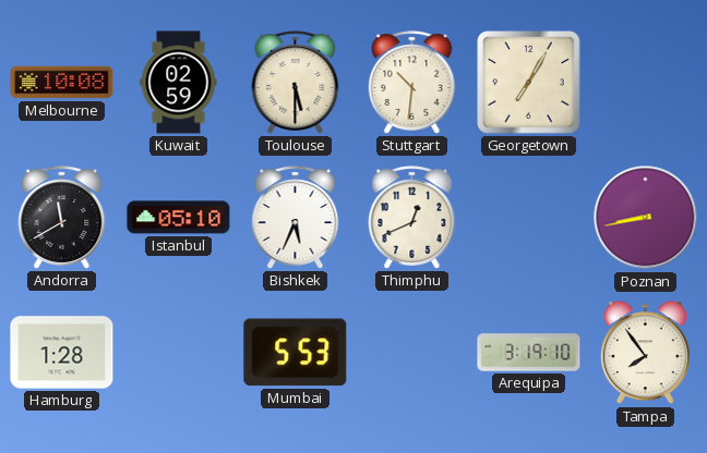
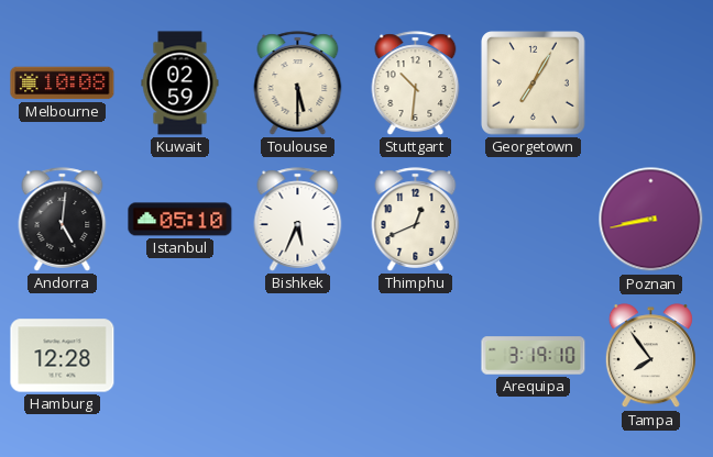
Andorra: 11:40 -> 5:01 (63, 220)
Hamburg: 1:28 -> 12:28 (63, 356)
Mumbai: 5:53 -> none (296, 353)
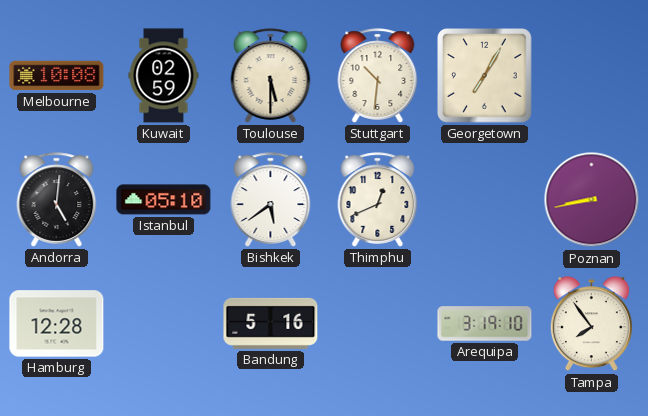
Bishkek: 5:34 -> 5:39 (271, 200)
Bandung: none -> 5:16 (271, 323)
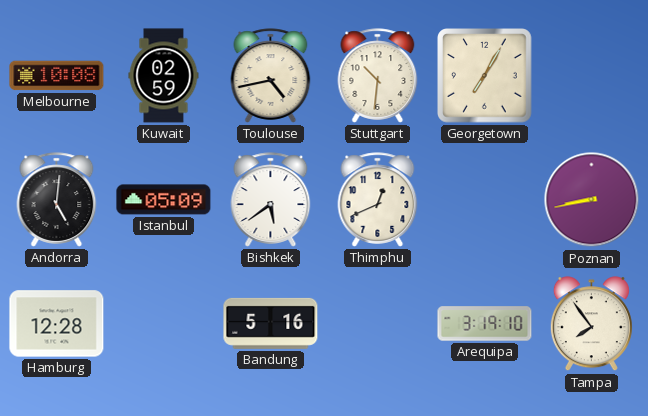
Toulouse: 5:30 -> 4:43 (271, 76)
Istanbul: 05:10 -> 05:09 (164, 200)
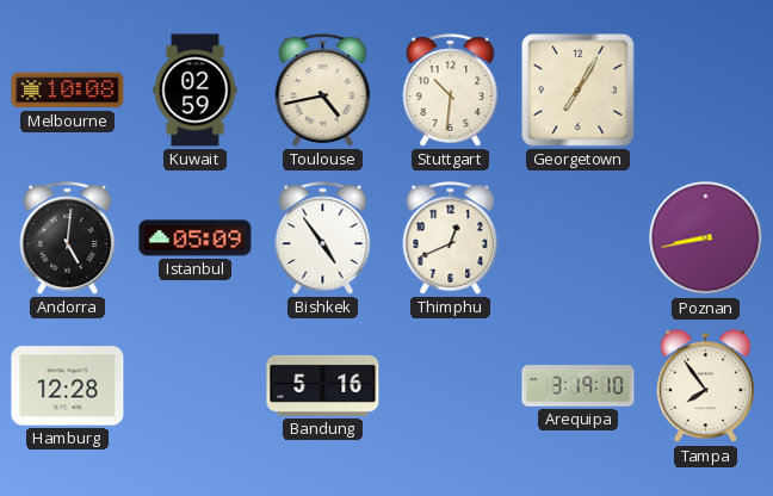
Bishkek: 5:39 -> 4:54 (323, 238)
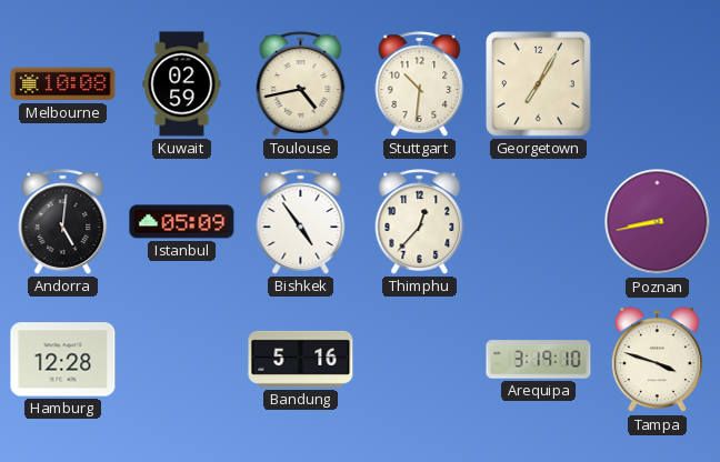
Thimphu: 12:41 -> 12:37 (420, 222)
Tampa: 7:54 -> 3:48 (657, 360)
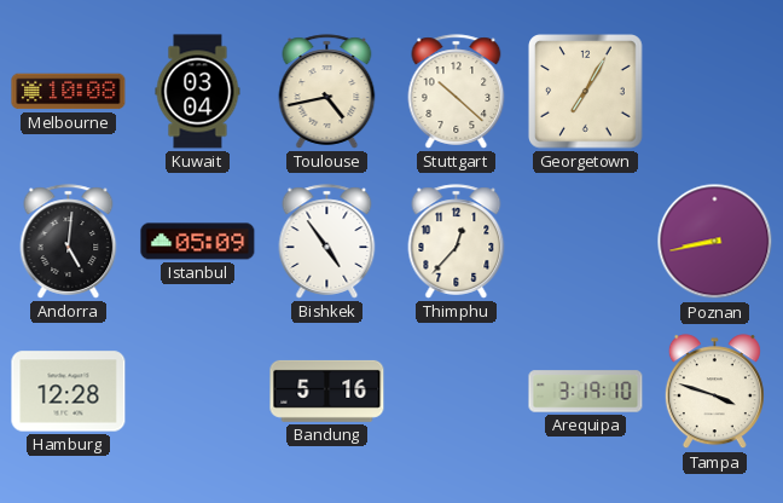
Kuwait: 02:59 -> 03:04 (198, 92)
Stuttgart: 10:31 -> 10:22 (457, 92)
